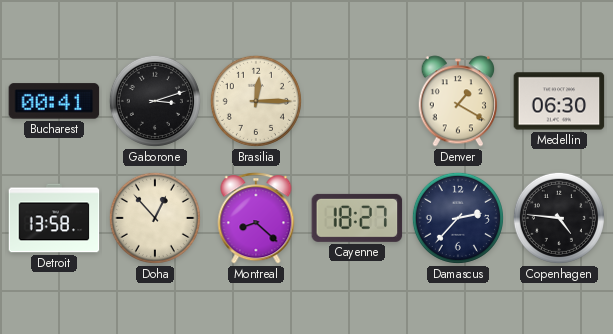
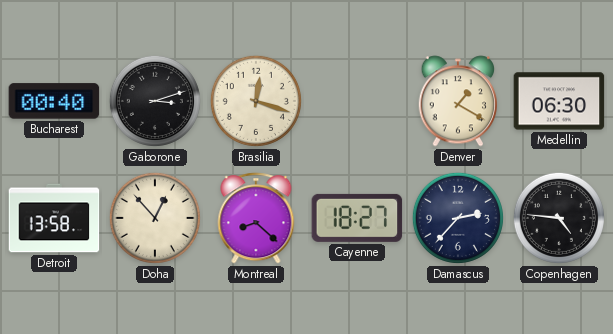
Bucharest: 00:41 -> 00:40 (54, 101)
Brasilia: 12:15 -> 12:18 (256, 101)
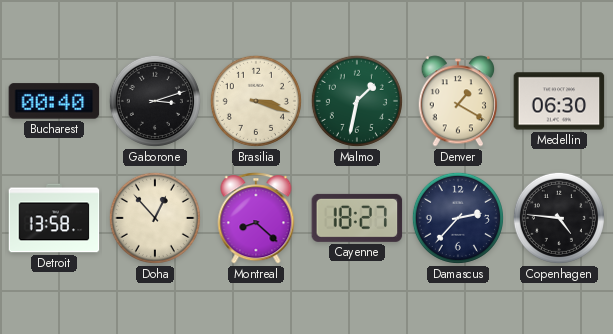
Brasilia: 12:18 -> 3:18 (256, 101)
Malmo: none -> 1:32 (357, 101)
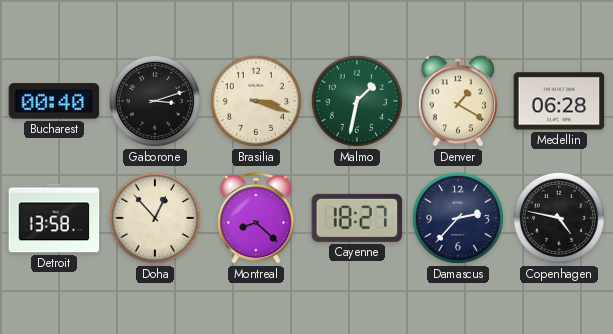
Medellin: 06:30 -> 06:28 (559, 101)
Copenhagen: 4:46 -> 4:47 (559, 218)
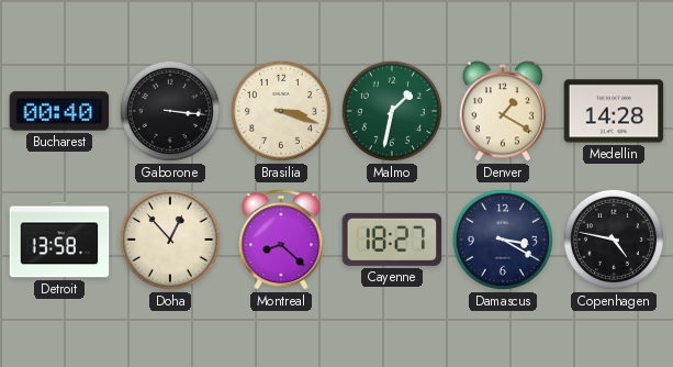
Gaborone: 3:12 -> 3:16 (170, 111)
Medellin: 06:28 -> 14:28 (614, 111)
Damascus: 2:37 -> 3:20 (503, 240)
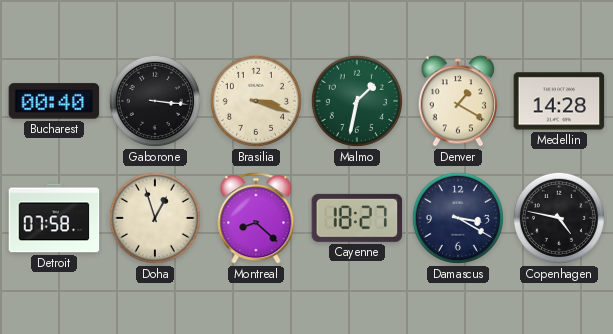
Detroit: 13:58 -> 07:58 (54, 218)
Doha: 12:53 -> 12:57 (155, 218)
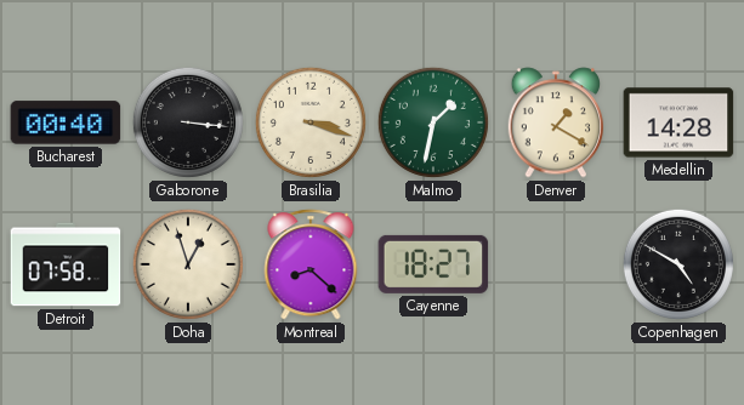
Damascus: 3:20 -> none (458, 218)
Copenhagen: 4:47 -> 4:50 (678, 264)
